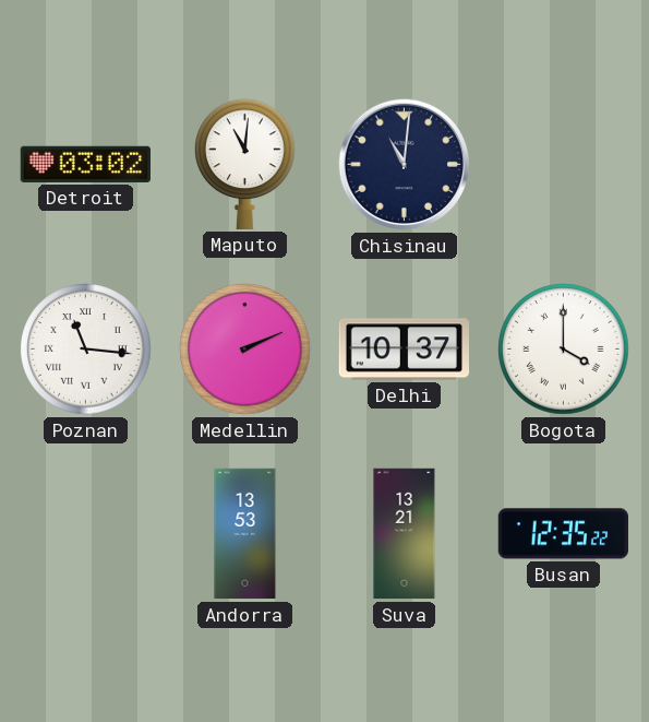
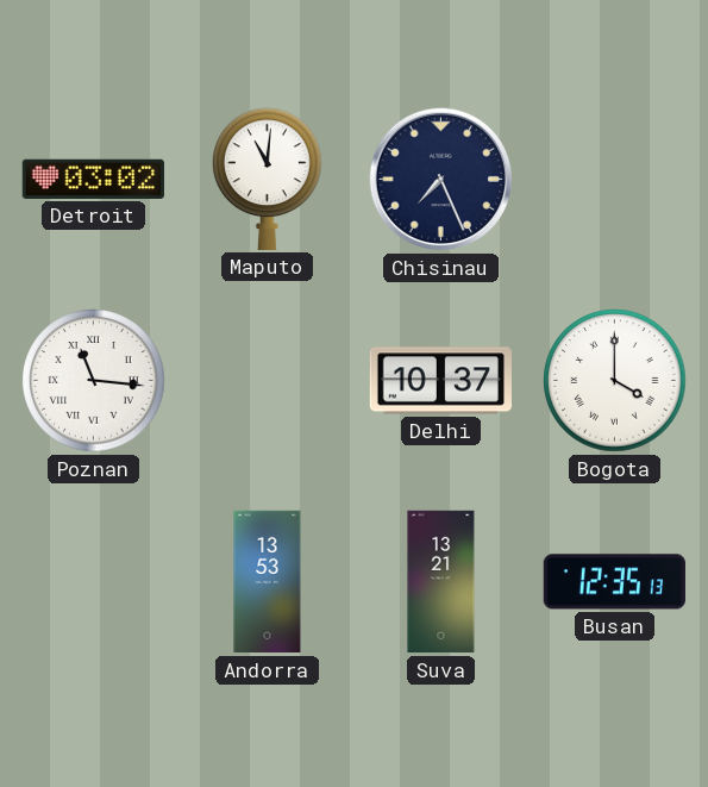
Chisinau: 11:01 -> 7:26 (441, 180)
Medellin: 2:11 -> none (245, 350)
Busan: 12:35:22 -> 12:35:13 (614, 582)
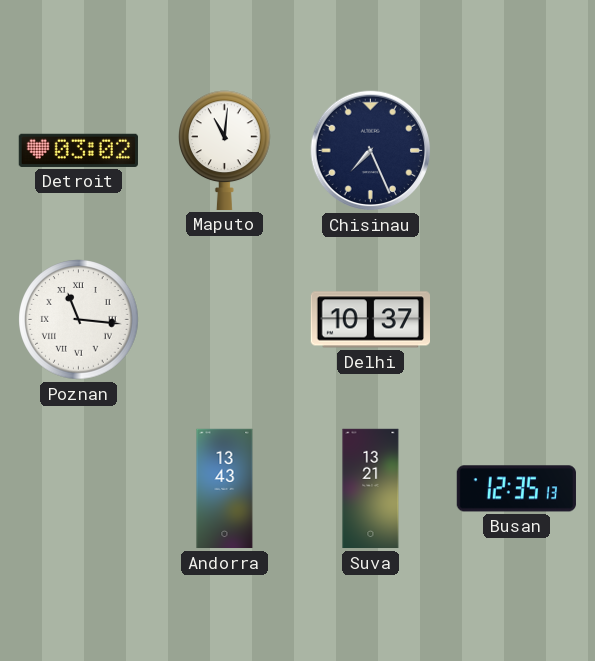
Bogota: 4:00 -> none (615, 381)
Andorra: 13:53 -> 13:43 (225, 489)
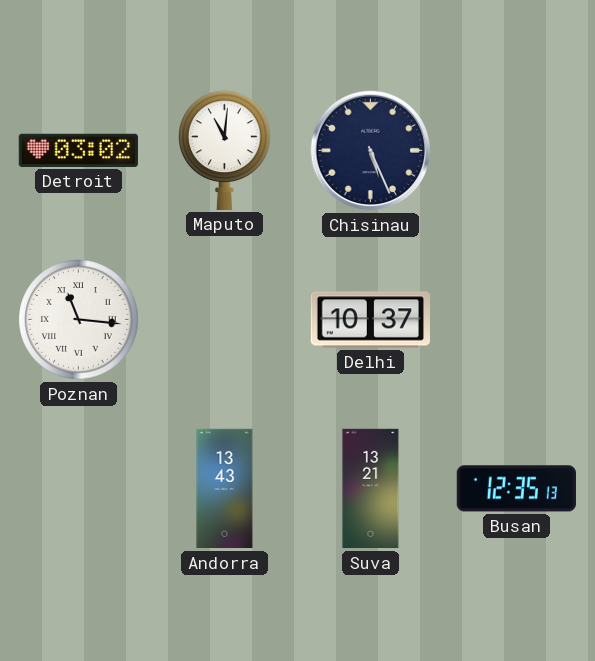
Chisinau: 7:26 -> 5:26 (371, 151)
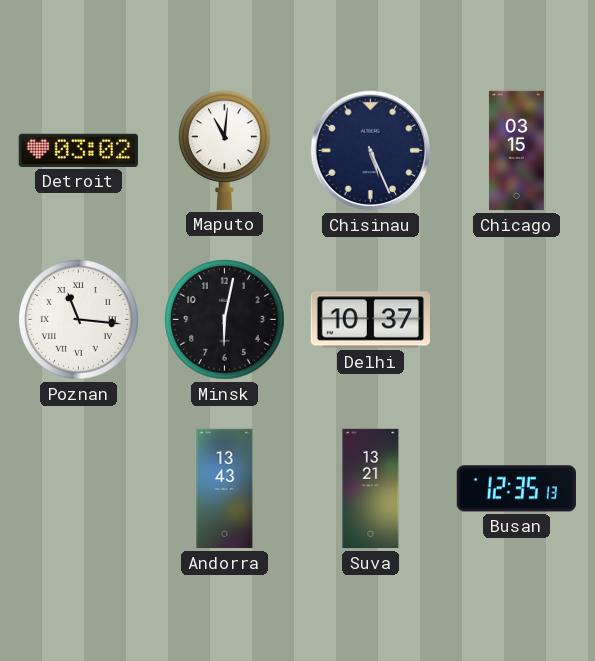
Chicago: none -> 03:15 (516, 151)
Minsk: none -> 6:02 (225, 320)
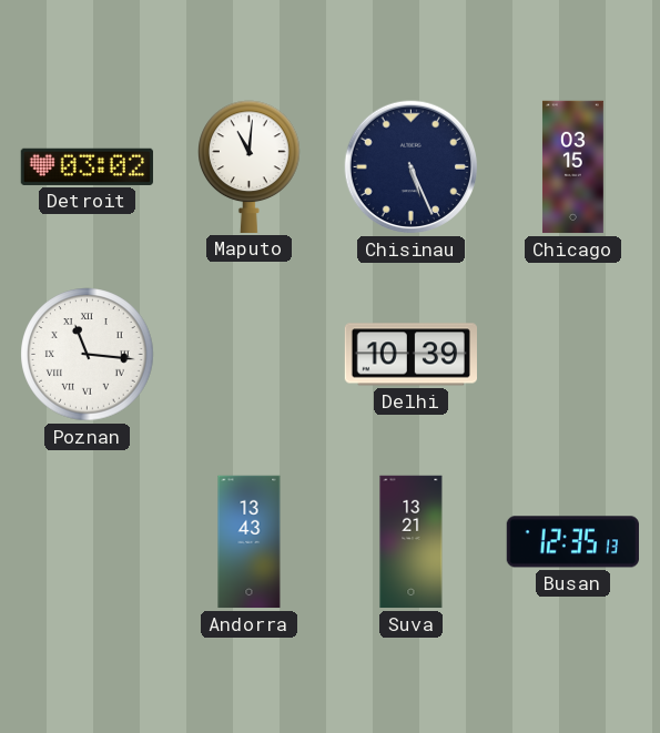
Minsk: 6:02 -> none (225, 320)
Delhi: 10:37 -> 10:39 (410, 355)
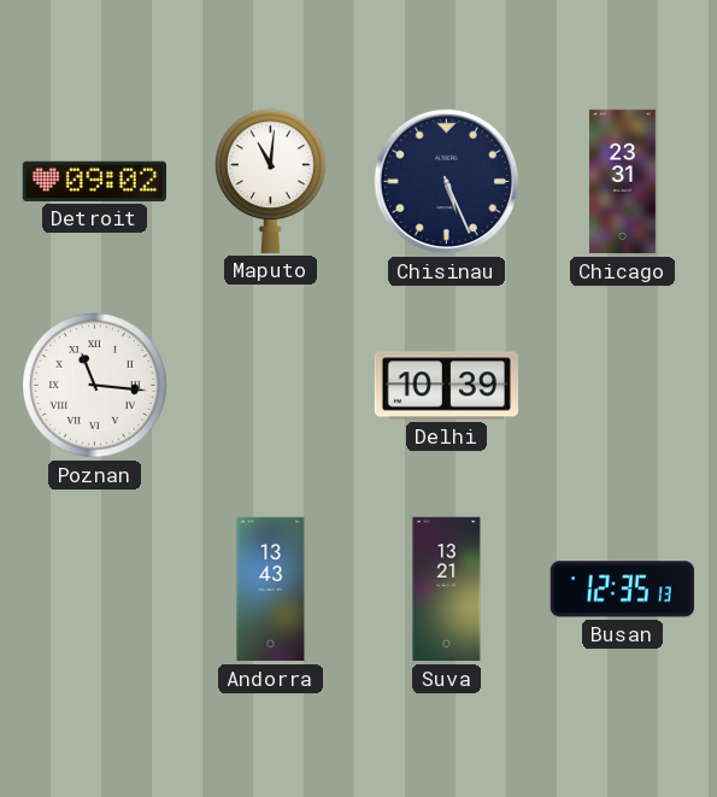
Detroit: 03:02 -> 09:02 (94, 181)
Chicago: 03:15 -> 23:31 (622, 182)
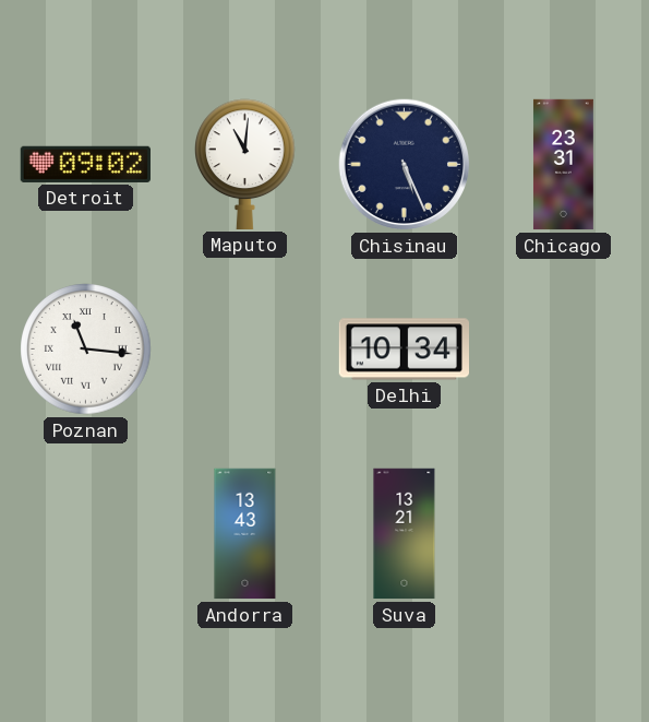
Delhi: 10:39 -> 10:34 (404, 350)
Busan: 12:35 -> none (622, 590)
